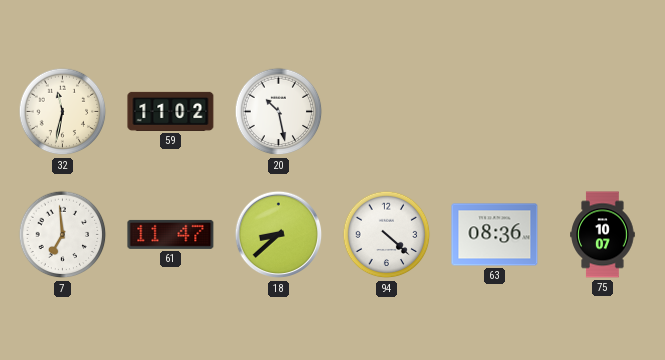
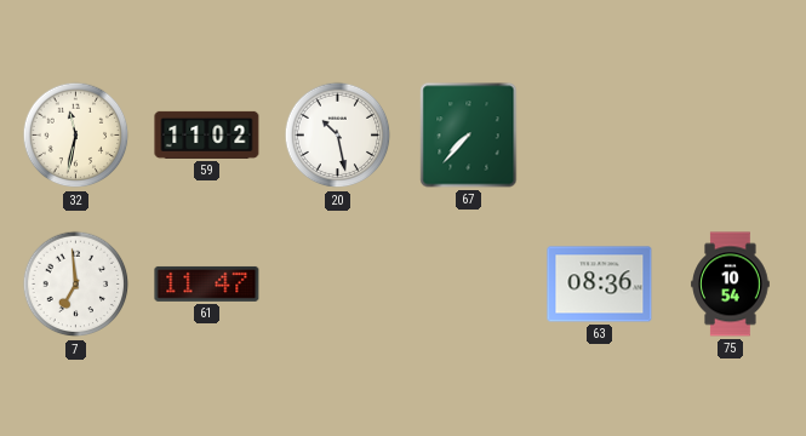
67: none -> 7:37 (469, 136)
18: 8:38 -> none (279, 235)
94: 4:22 -> none (387, 235)
75: 10:07 -> 10:54 (731, 285)
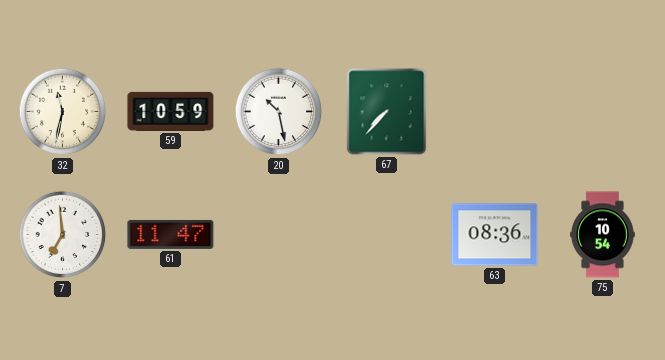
59: 11:02 -> 10:59 (171, 111)
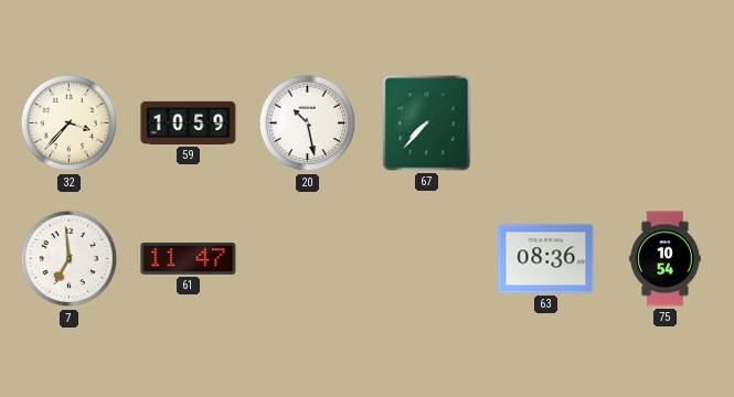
32: 11:32 -> 3:37 (70, 124)
